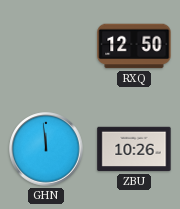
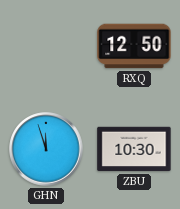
GHN: 11:59 -> 11:57 (46, 149)
ZBU: 10:26 -> 10:30 (134, 149)
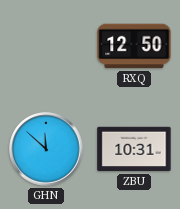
GHN: 11:57 -> 11:52 (46, 149)
ZBU: 10:30 -> 10:31 (134, 149)
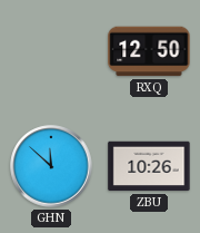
ZBU: 10:31 -> 10:26 (149, 166)
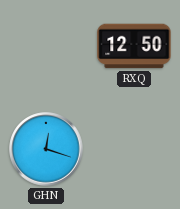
GHN: 11:52 -> 12:18 (46, 149)
ZBU: 10:26 -> none (149, 166)
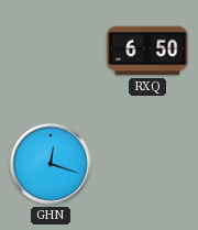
RXQ: 12:50 -> 6:50 (147, 51)
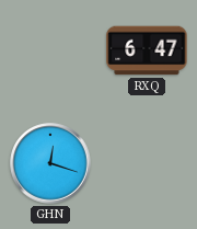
RXQ: 6:50 -> 6:47 (147, 50)
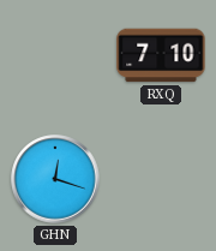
RXQ: 6:47 -> 7:10 (161, 55)
